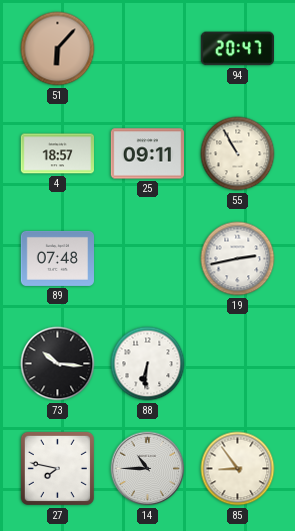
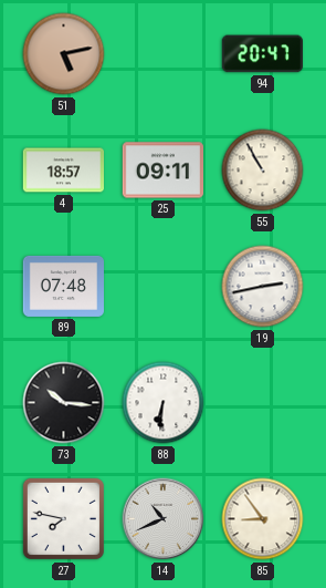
51: 6:07 -> 5:13 (64, 54)
14: 10:45 -> 10:41 (164, 519)
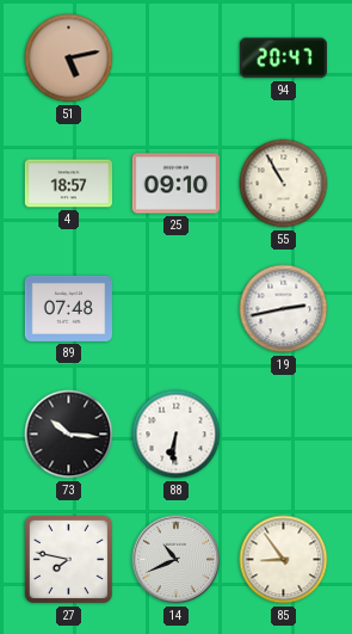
25: 09:11 -> 09:10 (175, 184)
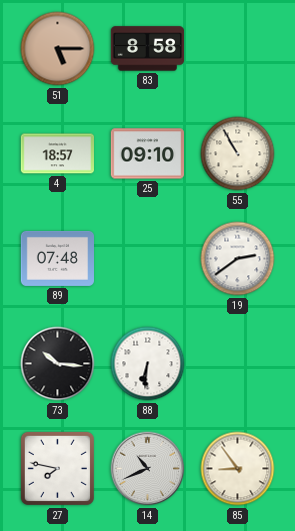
51: 5:13 -> 5:15 (58, 49)
83: none -> 8:58 (148, 49)
94: 20:47 -> none (283, 59)
19: 2:43 -> 2:39 (238, 259)
